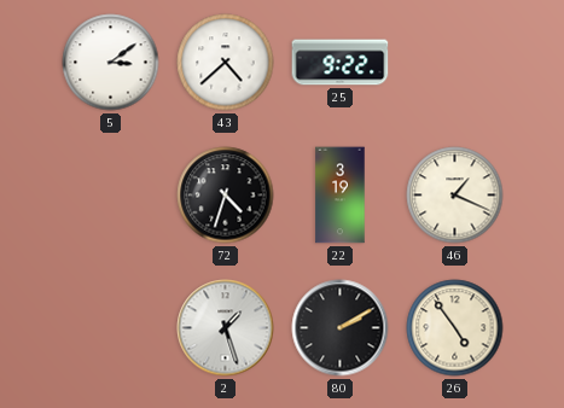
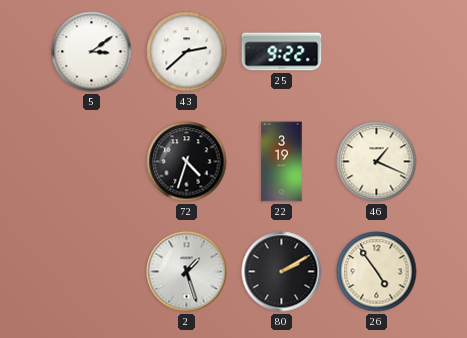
43: 4:38 -> 2:38 (187, 52)
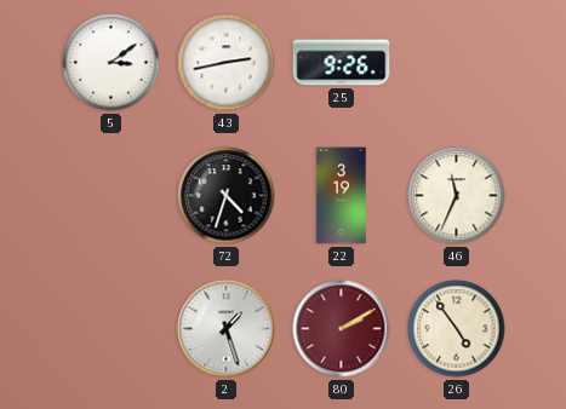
43: 2:38 -> 2:43 (227, 63)
25: 9:22 -> 9:26 (342, 63)
46: 1:19 -> 11:34 (457, 196)
80 dial: black -> burgundy (342, 329)
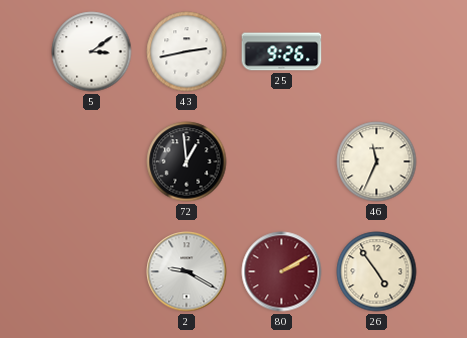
72: 4:33 -> 12:59 (187, 162)
22: 3:19 -> none (342, 196)
2: 1:27 -> 9:20 (187, 272)
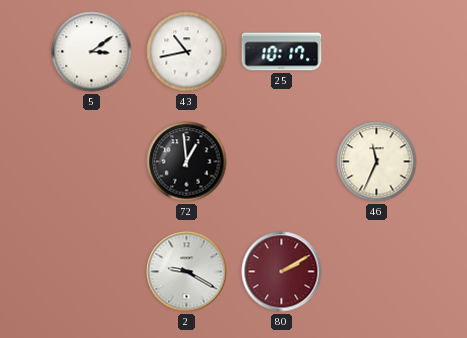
43: 2:43 -> 10:43 (187, 52)
25: 9:26 -> 10:17 (282, 52)
26: 4:54 -> none (377, 272)
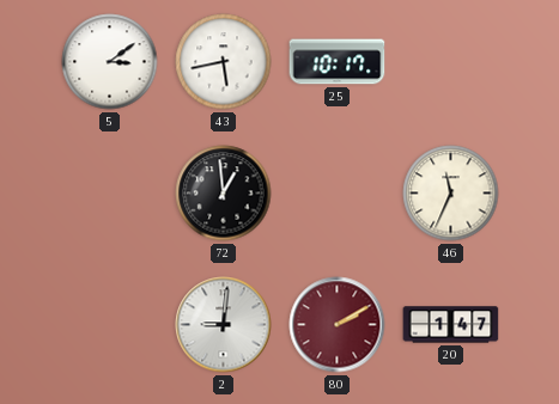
43: 10:43 -> 5:43 (224, 62)
2: 9:20 -> 9:01 (224, 325)
20: none -> 1:47 (451, 325)
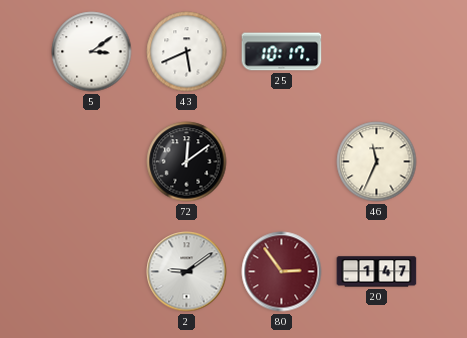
43: 5:43 -> 5:41 (187, 52)
72: 12:59 -> 12:09 (187, 162)
2: 9:01 -> 9:09 (187, 272)
80: 2:10 -> 2:54 (282, 272)
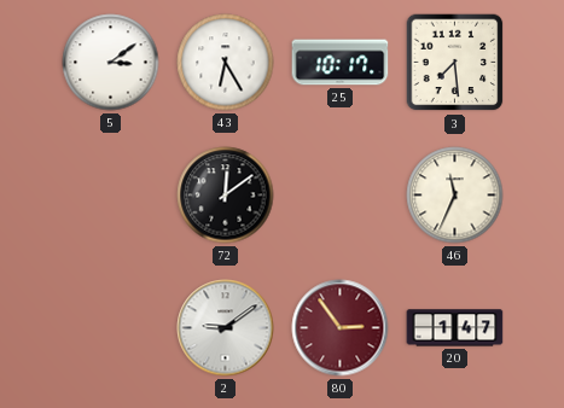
43: 5:41 -> 6:25 (226, 63)
3: none -> 7:29 (455, 63)
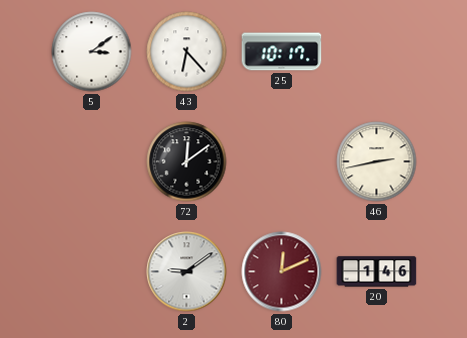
43: 6:25 -> 6:23 (187, 52)
3: 7:29 -> none (455, 63)
46: 11:34 -> 2:43 (377, 162)
80: 2:54 -> 12:11 (282, 272)
20: 1:47 -> 1:46 (377, 272)
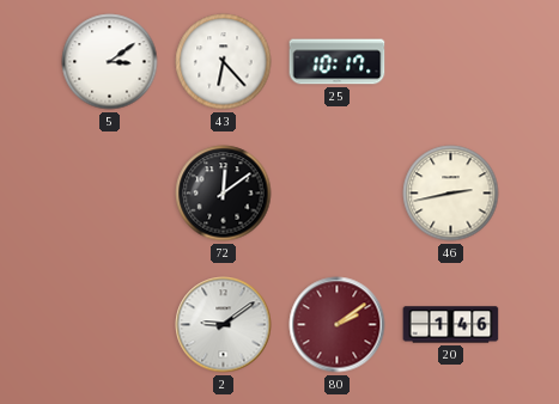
80: 12:11 -> 2:09 (338, 325)
